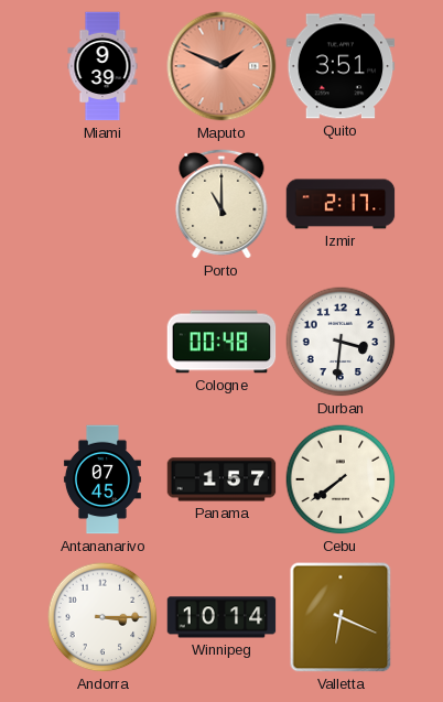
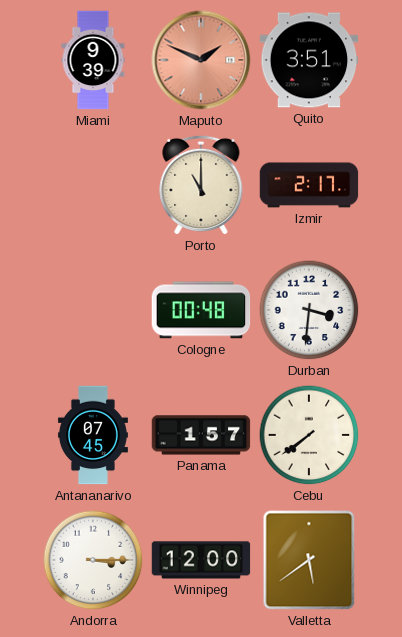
Winnipeg: 10:14 -> 12:00 (201, 560)
Valletta: 6:19 -> 5:39 (309, 560)
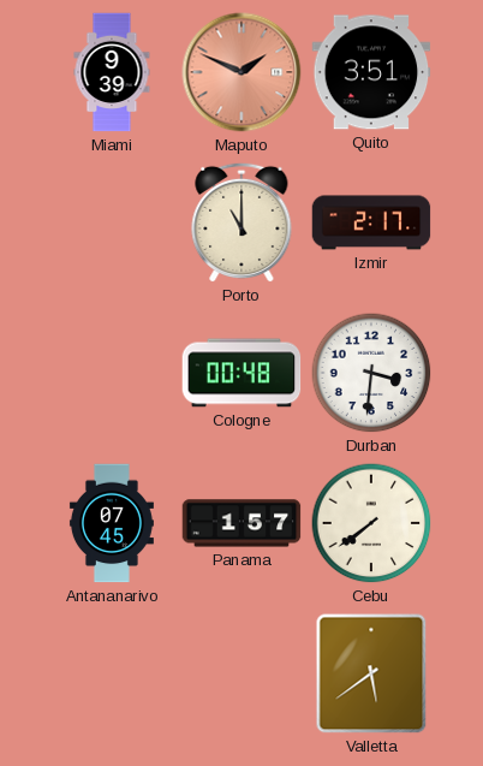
Andorra: 3:15 -> none (93, 560)
Winnipeg: 12:00 -> none (201, 560)
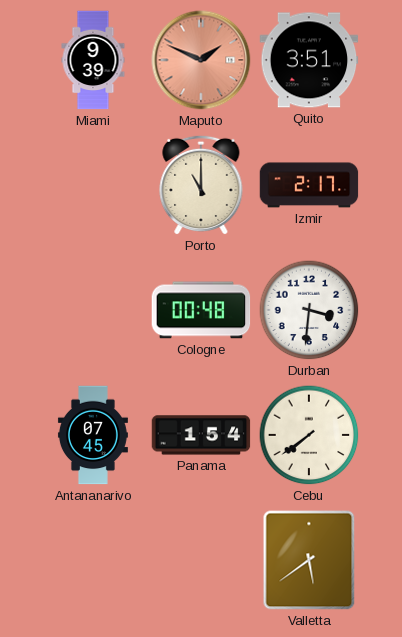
Panama: 1:57 -> 1:54 (201, 435)
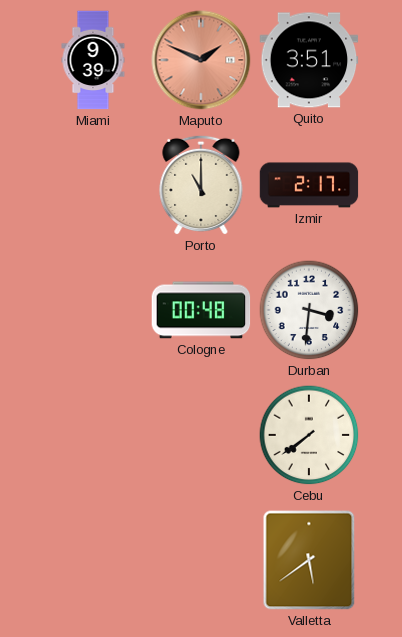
Antananarivo: 07:45 -> none (93, 435)
Panama: 1:54 -> none (201, 435)
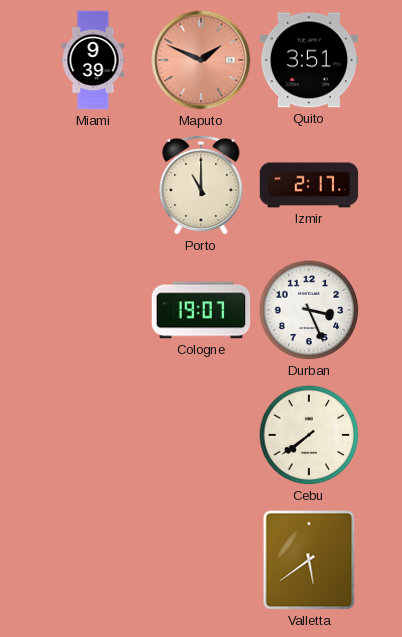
Cologne: 00:48 -> 19:07 (201, 310)
Durban: 3:31 -> 3:26 (309, 310)
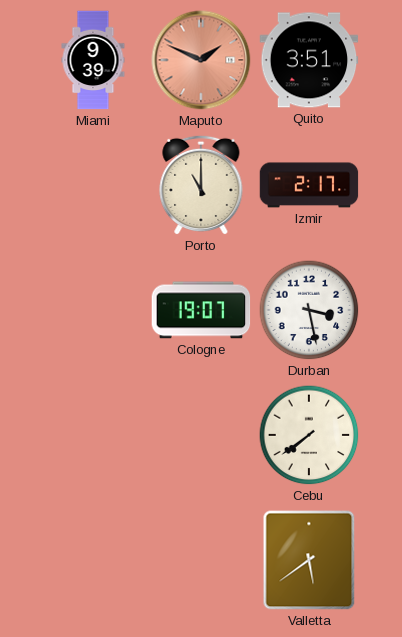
Durban: 3:26 -> 3:28 (309, 310)
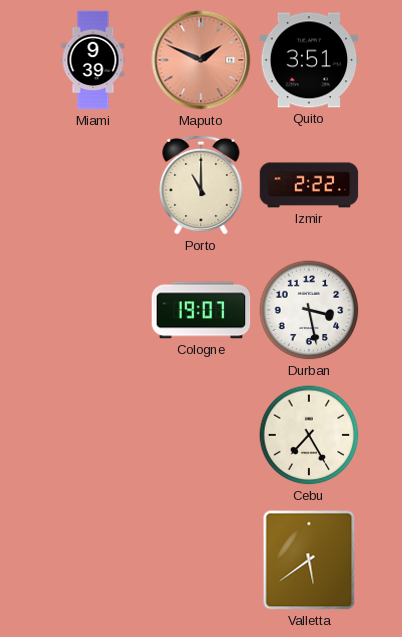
Izmir: 2:17 -> 2:22 (309, 185)
Cebu: 7:39 -> 7:25 (309, 435)
